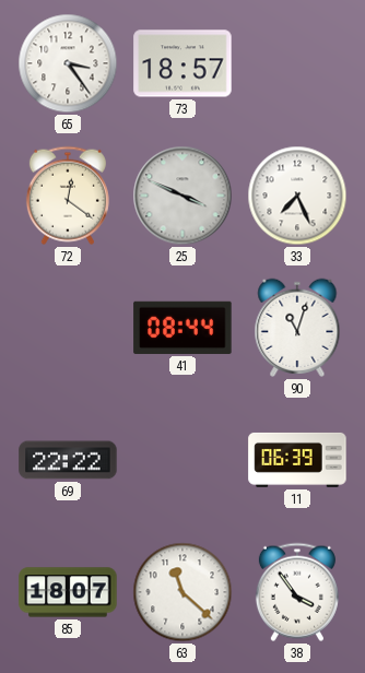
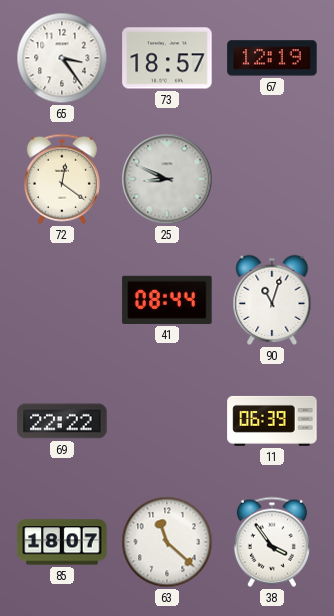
67: none -> 12:19 (272, 58)
25: 3:49 -> 8:49 (167, 179)
33: 7:26 -> none (297, 196)
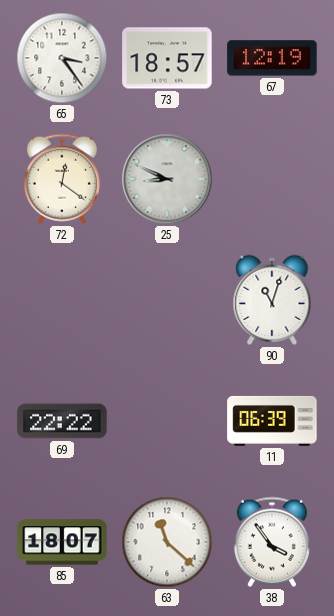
41: 08:44 -> none (167, 300)
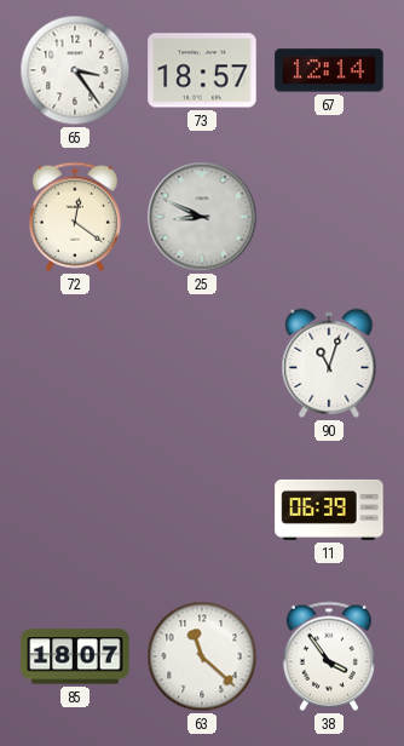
67: 12:19 -> 12:14 (329, 70)
69: 22:22 -> none (62, 421)
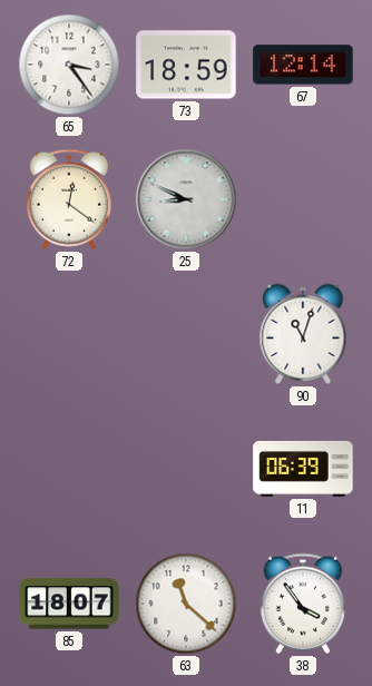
73: 18:57 -> 18:59 (186, 65)
